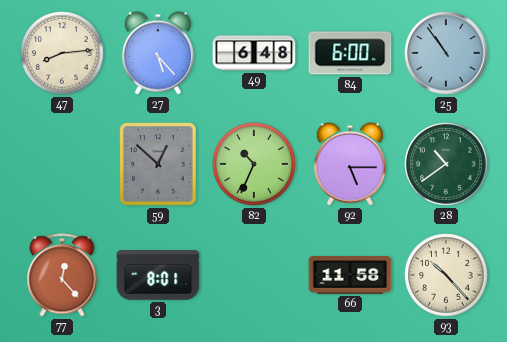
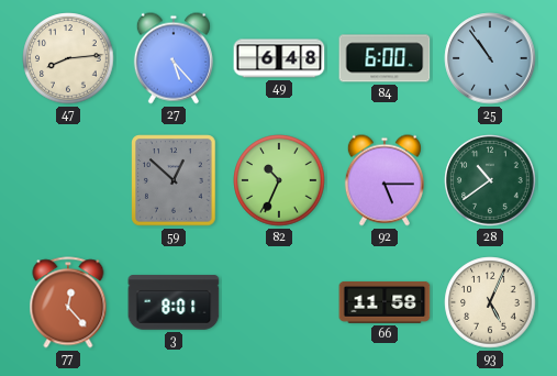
93: 10:23 -> 5:04 (490, 302)
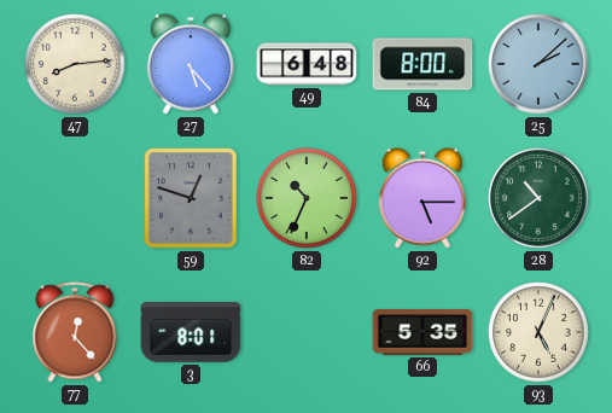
84: 6:00 -> 8:00 (422, 64)
25: 10:54 -> 2:08 (538, 64)
59: 12:52 -> 12:48 (191, 198)
66: 11:58 -> 5:35 (422, 332)
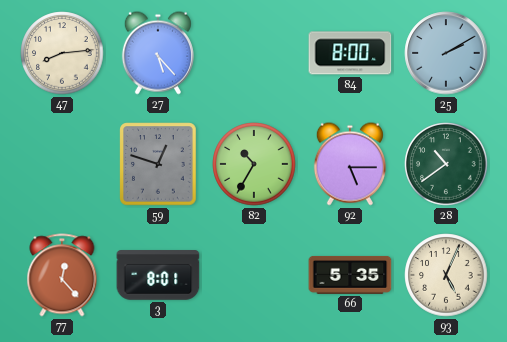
49: 6:48 -> none (307, 64)
25: 2:08 -> 2:10 (446, 53)
82: 10:34 -> 10:35 (254, 164)
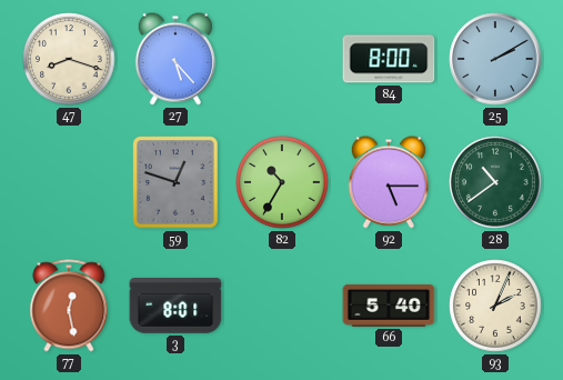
47: 8:14 -> 8:18 (69, 59)
77: 12:23 -> 12:28 (69, 306)
66: 5:35 -> 5:40 (389, 306)
93: 5:04 -> 2:04 (495, 306)
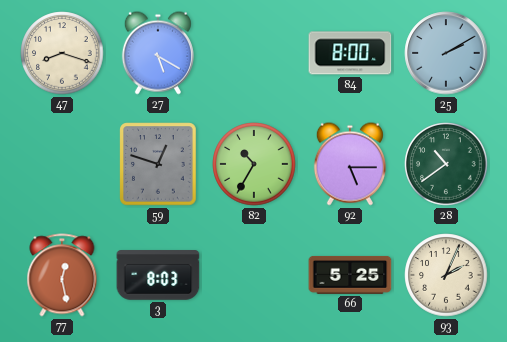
27: 5:23 -> 5:20 (158, 53)
3: 8:01 -> 8:03 (158, 275)
66: 5:40 -> 5:25 (350, 275)
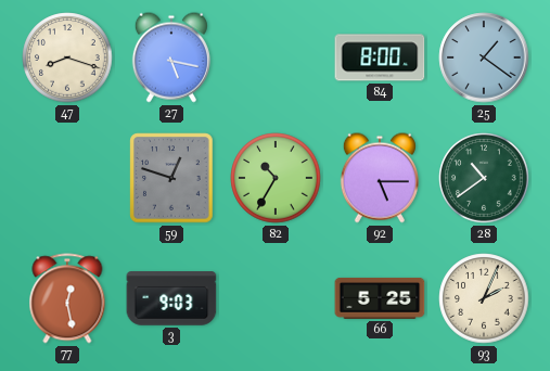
27: 5:20 -> 5:17 (171, 57)
25: 2:10 -> 1:21 (484, 57)
3: 8:03 -> 9:03 (171, 298)
